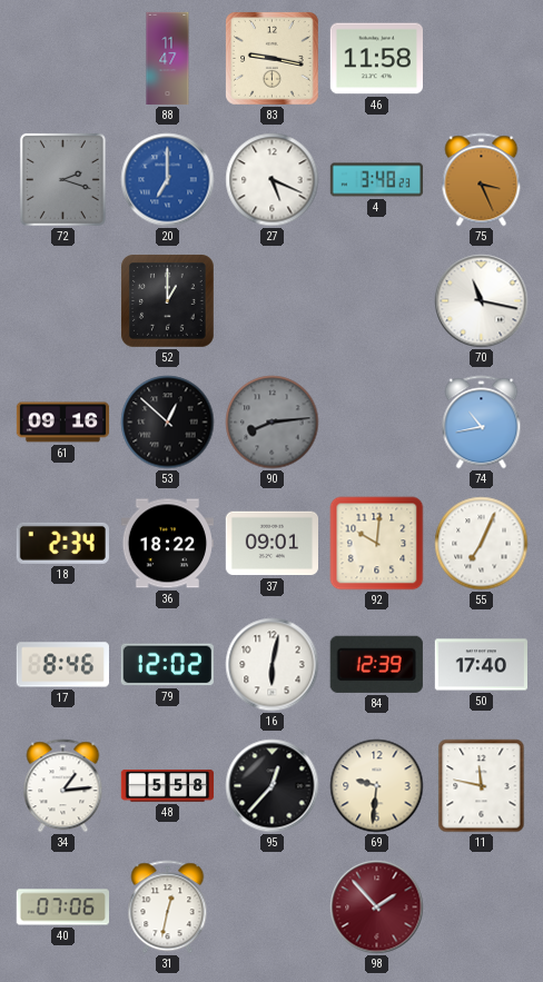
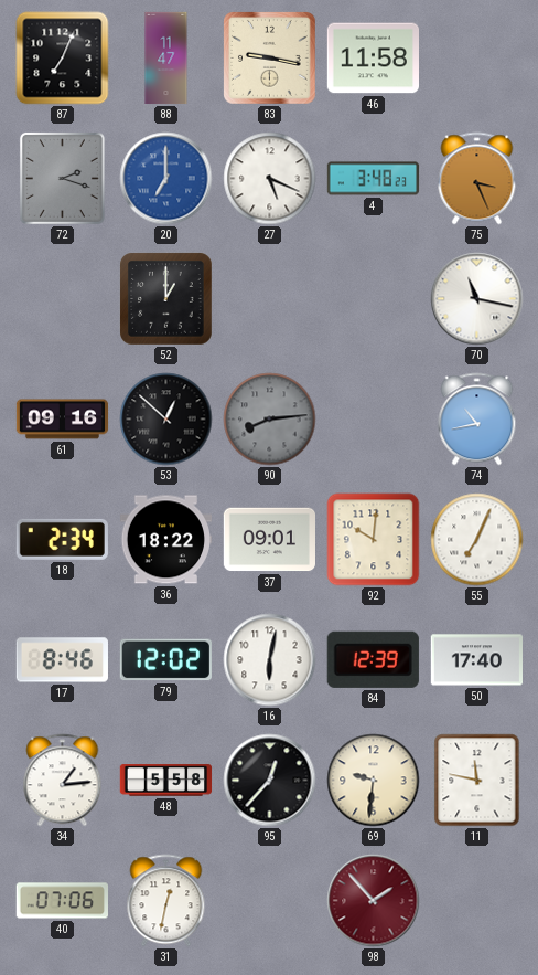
87: none -> 7:04 (63, 59)
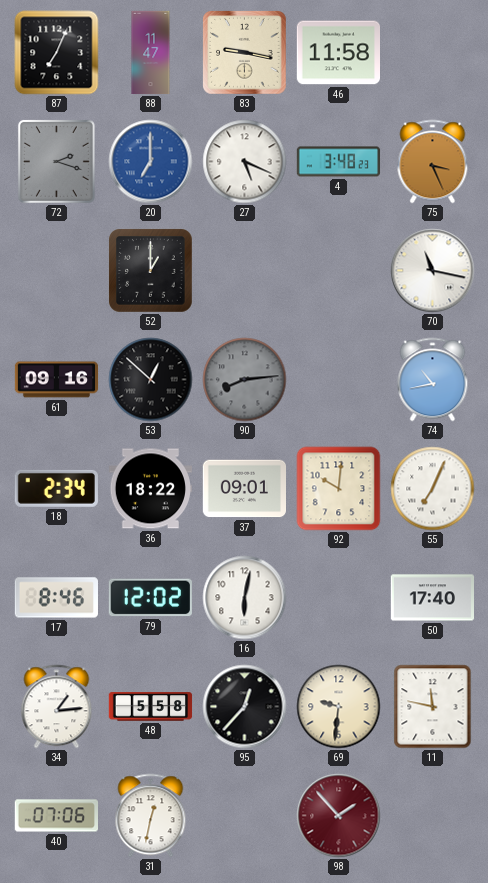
84: 12:39 -> none (373, 659)
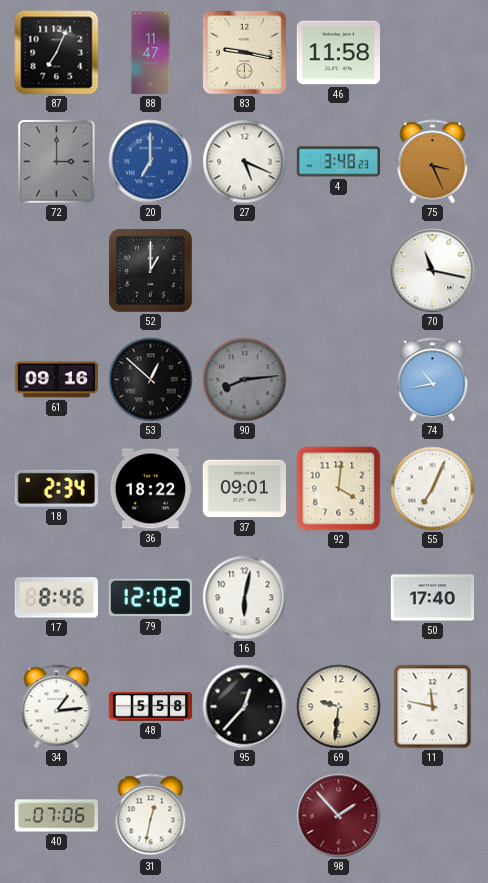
72: 2:18 -> 3:00 (56, 161)
92: 10:01 -> 4:01 (339, 489)
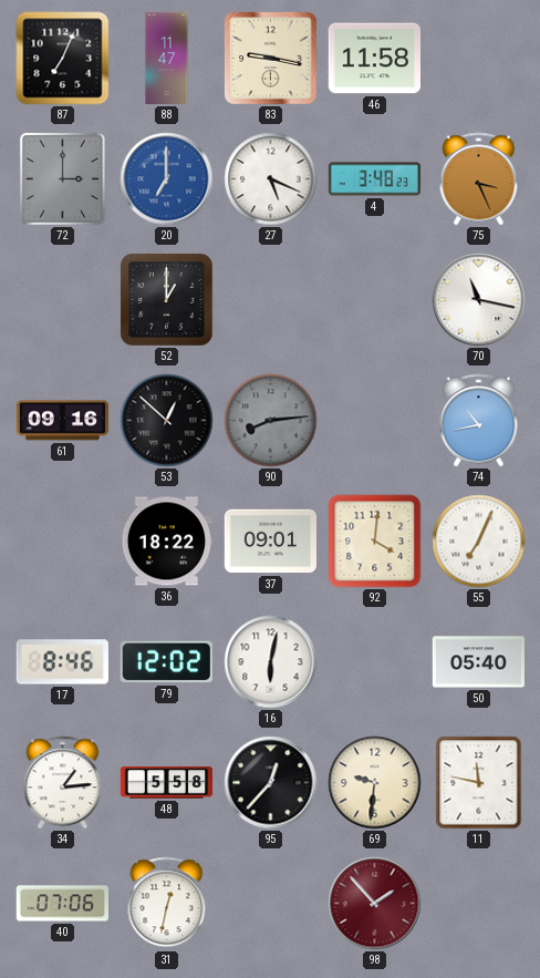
18: 2:34 -> none (56, 488)
50: 17:40 -> 05:40 (478, 662)
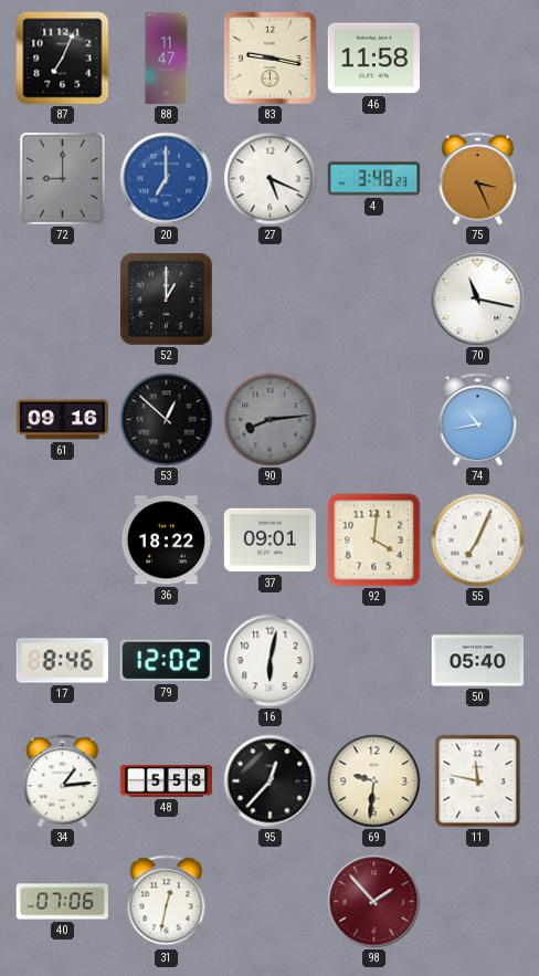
72: 3:00 -> 9:00 (62, 178)
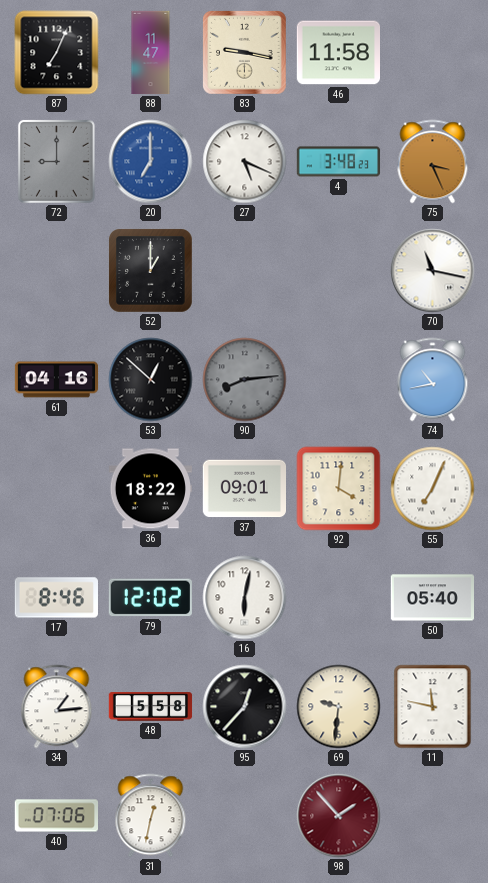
61: 09:16 -> 04:16 (57, 380)
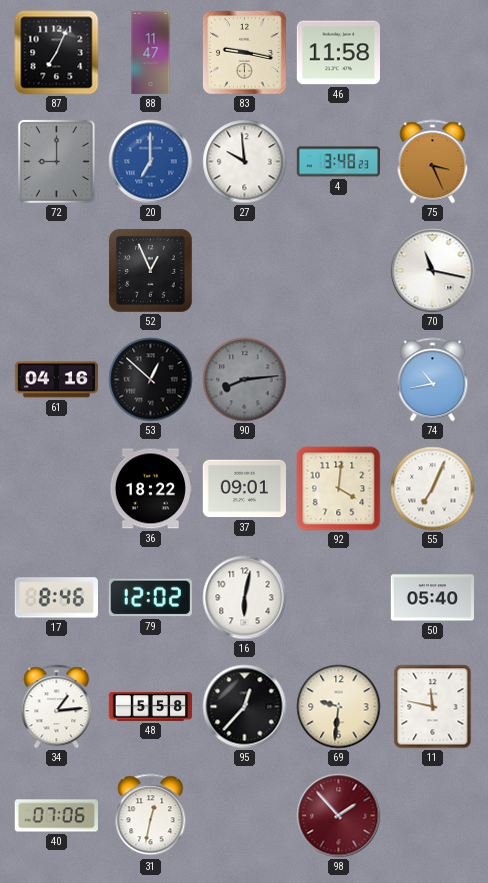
27: 5:19 -> 9:59 (245, 162)
52: 1:00 -> 12:56 (151, 271)
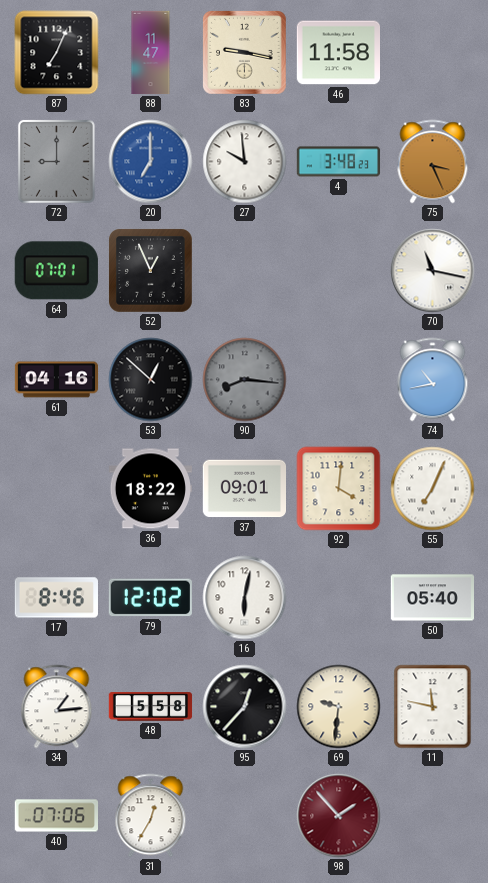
64: none -> 07:01 (56, 271)
90: 8:14 -> 8:16 (245, 380)
31: 12:32 -> 12:35 (151, 816)
